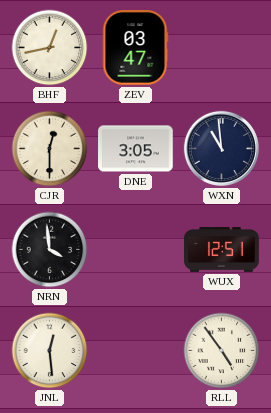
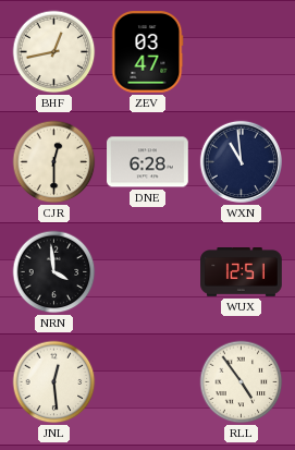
DNE: 3:05 -> 6:28 (148, 162)
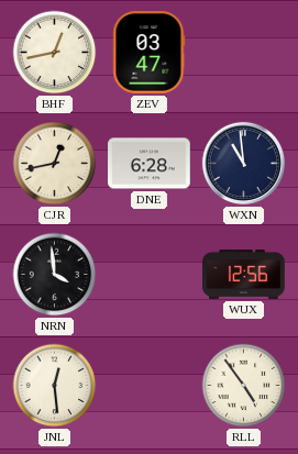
CJR: 12:30 -> 12:43 (55, 164)
WUX: 12:51 -> 12:56 (244, 275)
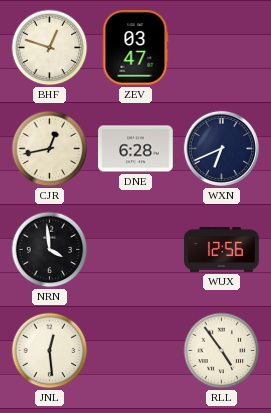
BHF: 12:43 -> 12:48 (50, 48)
WXN: 10:59 -> 6:41 (221, 148)
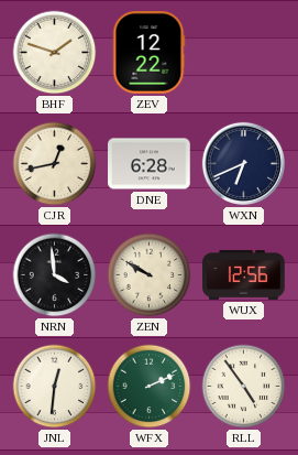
BHF: 12:48 -> 1:48 (55, 53)
ZEV: 03:47 -> 12:22 (148, 53)
ZEN: none -> 9:50 (150, 275)
JNL: 12:29 -> 12:31 (55, 387)
WFX: none -> 2:11 (150, 387)
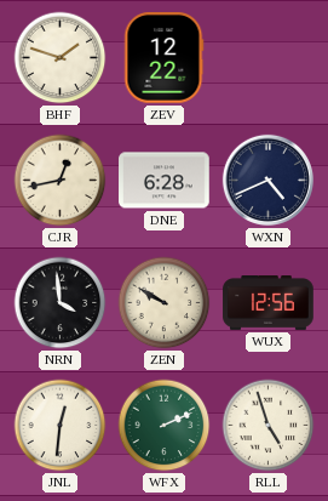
WXN: 6:41 -> 4:41 (267, 180)
RLL: 4:54 -> 4:57 (269, 426)
